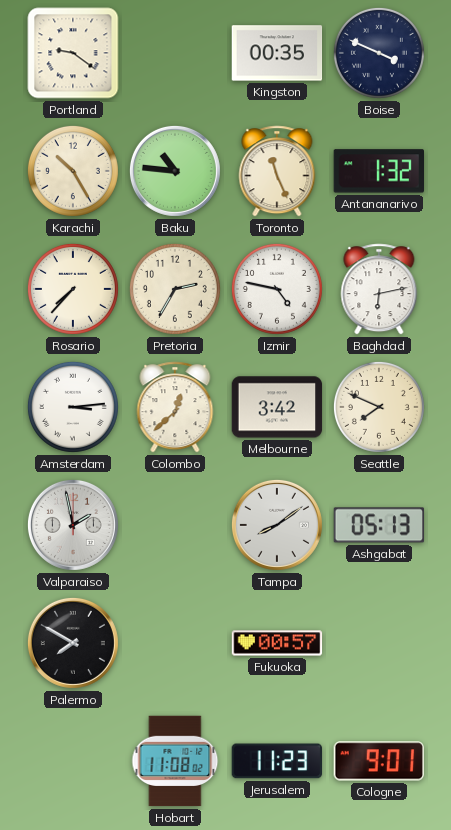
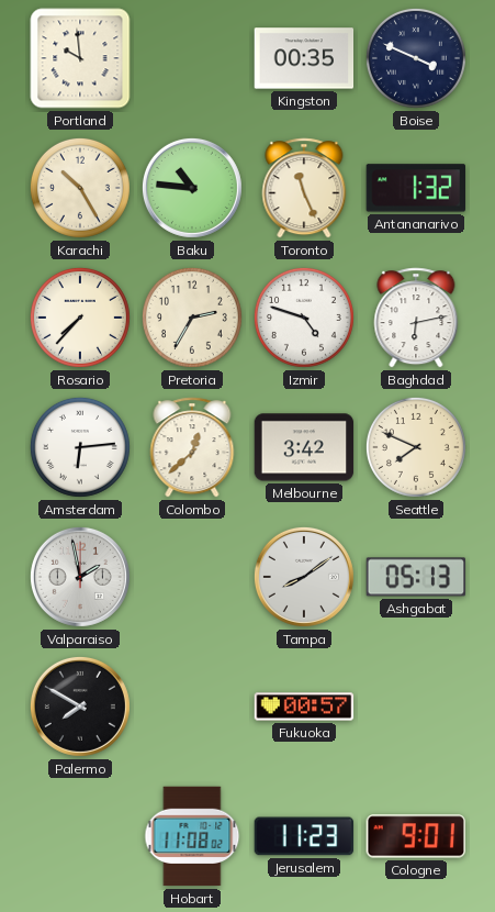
Portland: 9:21 -> 9:59 (80, 58)
Izmir: 4:47 -> 4:48 (304, 318)
Amsterdam: 3:14 -> 6:14 (80, 447)
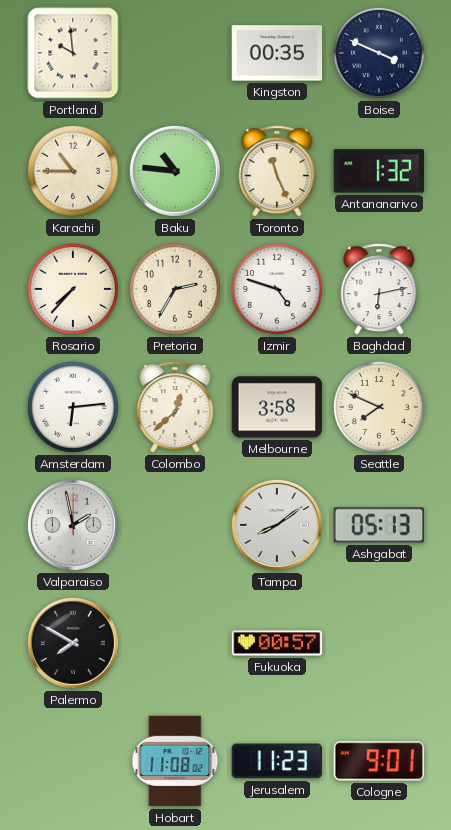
Karachi: 10:25 -> 10:45 (73, 171)
Melbourne: 3:42 -> 3:58 (277, 407)
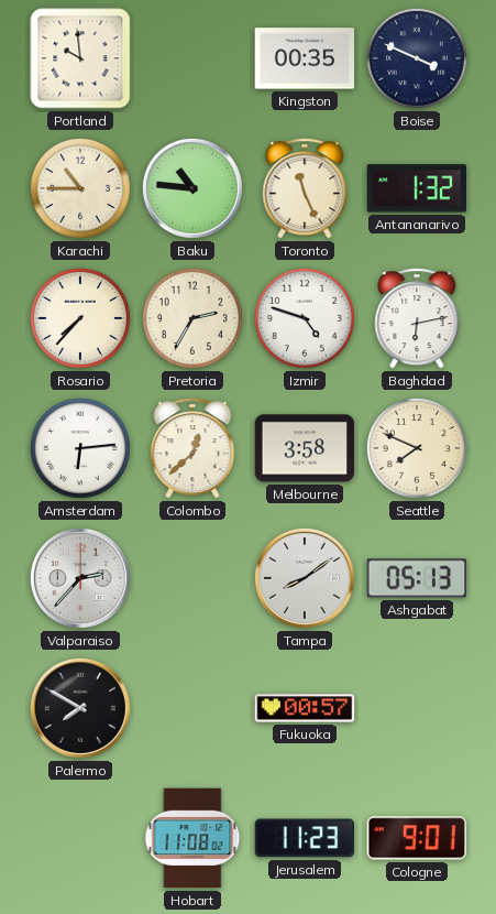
Valparaiso: 1:58 -> 2:37 (80, 578)
